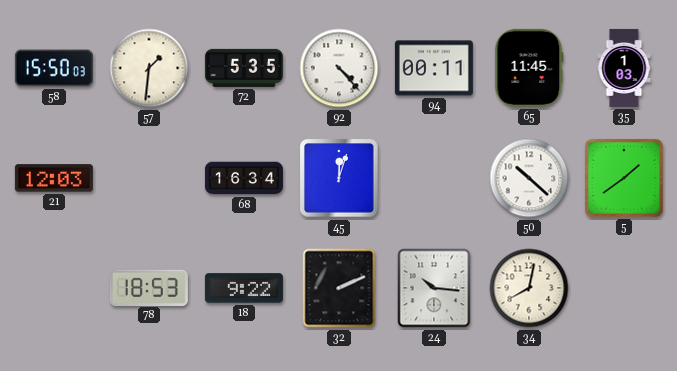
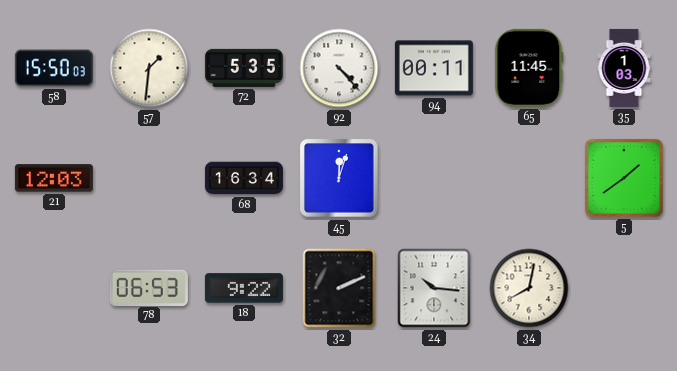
50: 10:22 -> none (529, 178)
78: 18:53 -> 06:53 (149, 287)
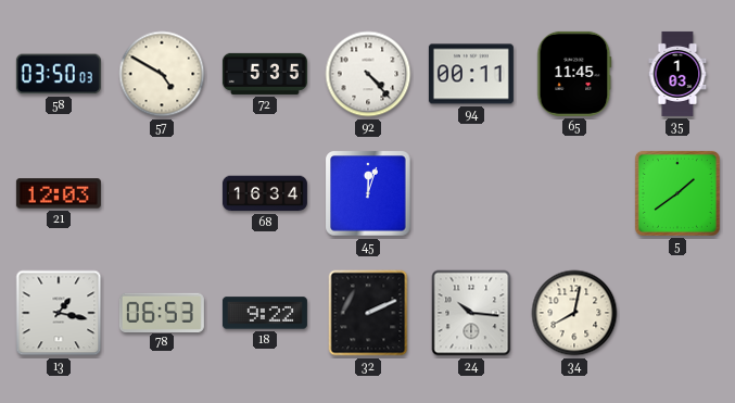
58: 15:50 -> 03:50 (59, 74)
57: 1:31 -> 4:50 (162, 74)
13: none -> 1:17 (59, 313)
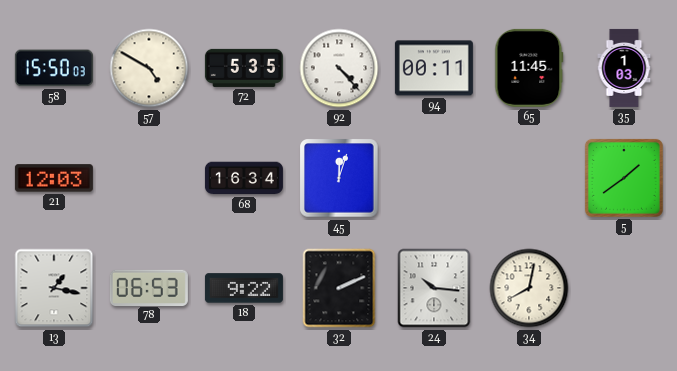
58: 03:50 -> 15:50 (54, 68)
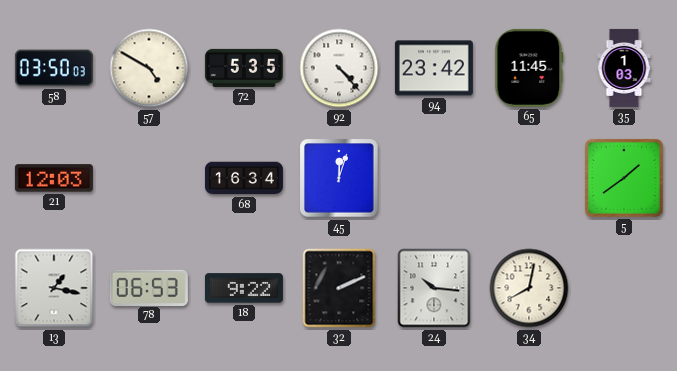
58: 15:50 -> 03:50 (54, 68)
94: 00:11 -> 23:42 (434, 68)
